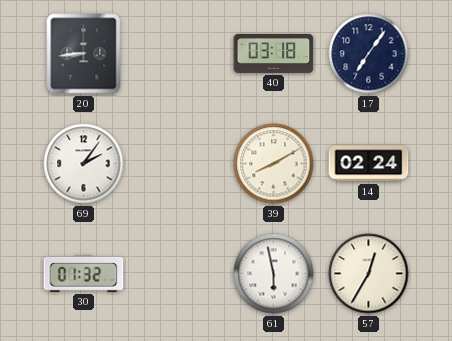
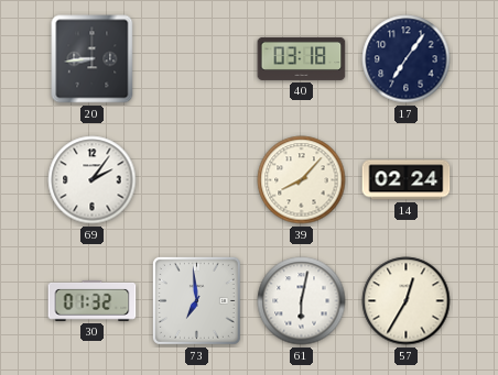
39: 8:10 -> 8:07 (302, 180)
73: none -> 6:59 (196, 300)
61: 5:58 -> 6:02 (302, 301)
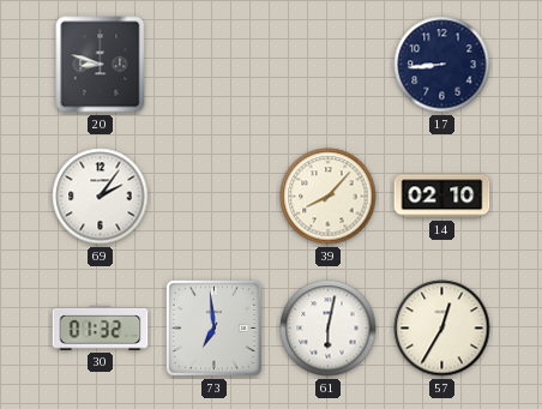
20: 8:44 -> 8:48 (101, 65)
40: 03:18 -> none (302, 58)
17: 7:06 -> 8:44 (442, 65)
14: 02:24 -> 02:10 (442, 197)
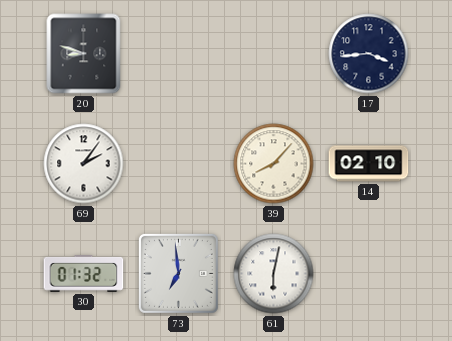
17: 8:44 -> 3:44 (369, 54)
57: 12:35 -> none (442, 329)
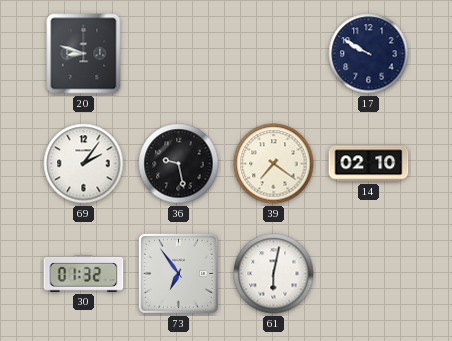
17: 3:44 -> 9:50 (369, 54)
36: none -> 9:28 (179, 164)
39: 8:07 -> 7:21 (274, 164)
73: 6:59 -> 6:54 (178, 273)
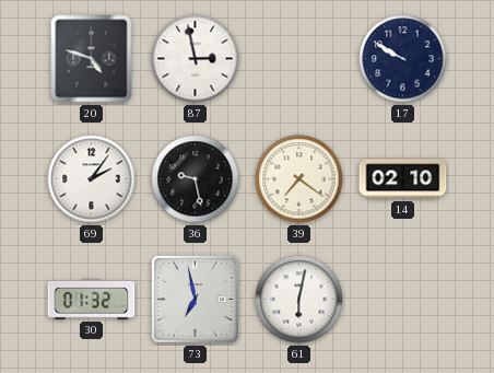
20: 8:48 -> 4:48 (92, 59)
87: none -> 2:58 (196, 59)
73: 6:54 -> 6:58 (195, 299)
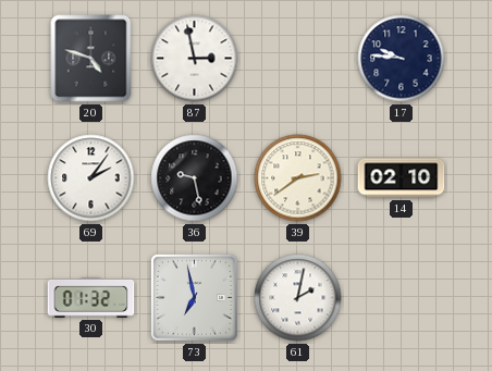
17: 9:50 -> 9:46 (402, 59)
39: 7:21 -> 2:39 (298, 178)
61: 6:02 -> 2:02 (298, 298)
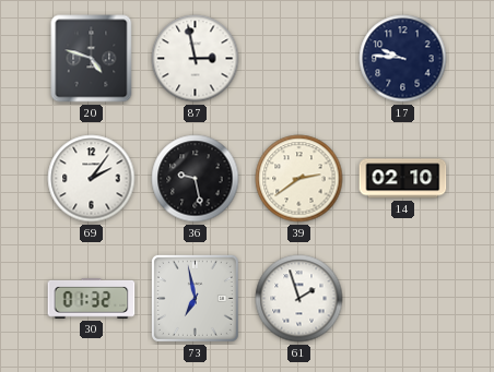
61: 2:02 -> 1:57 (299, 299)
